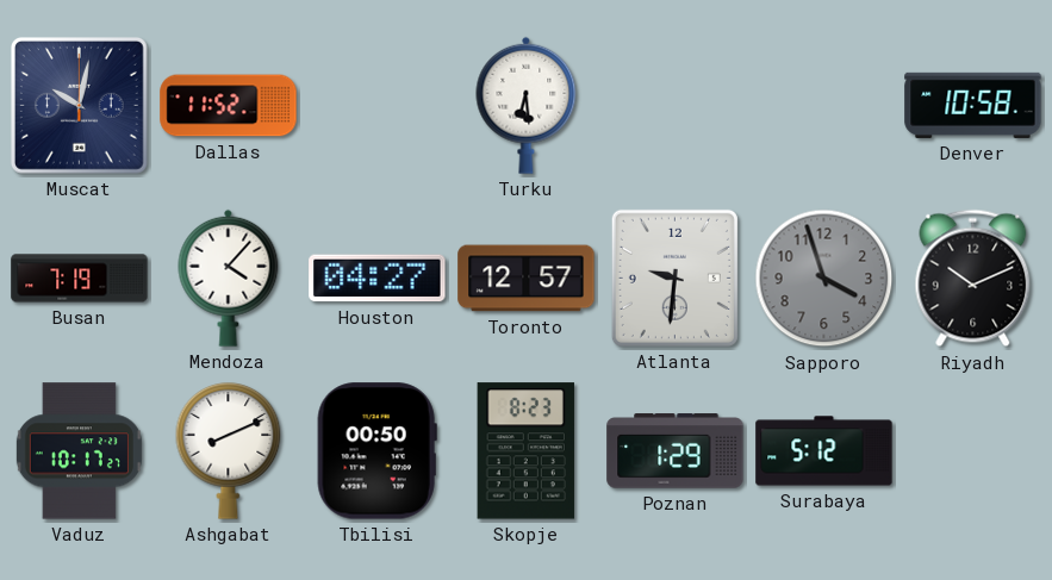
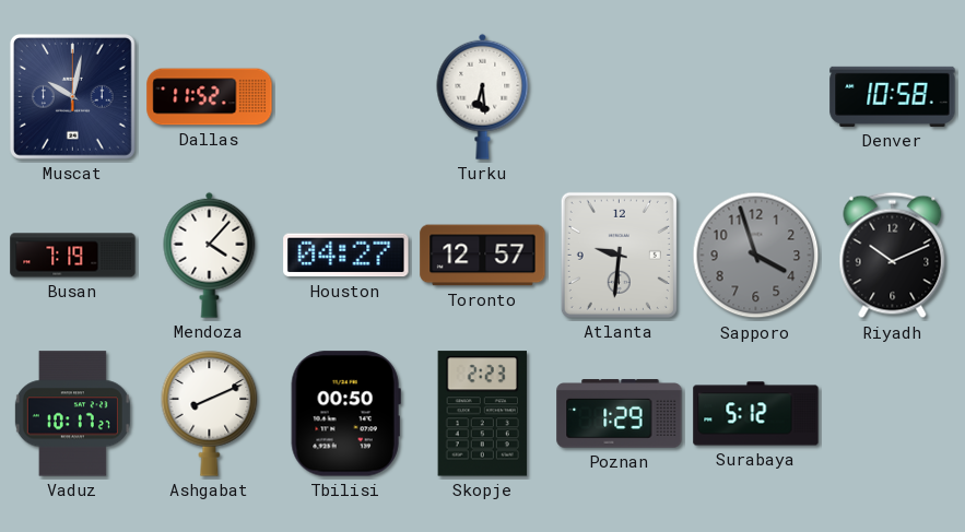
Skopje: 8:23 -> 2:23 (482, 414)
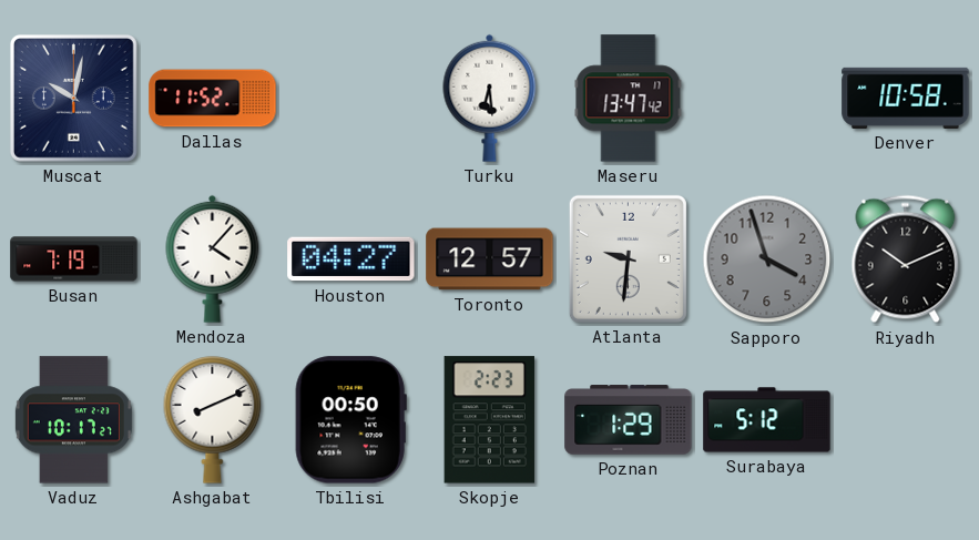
Maseru: none -> 13:47 (629, 99)
